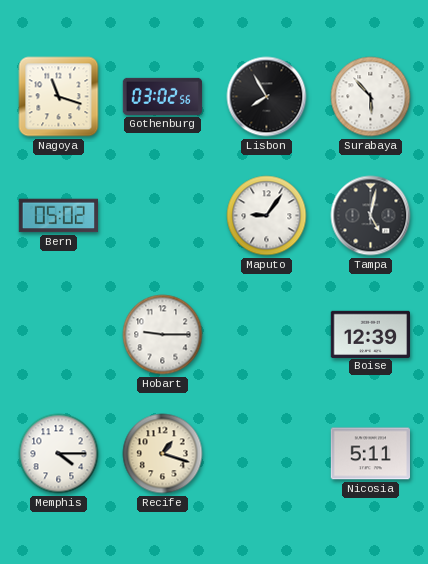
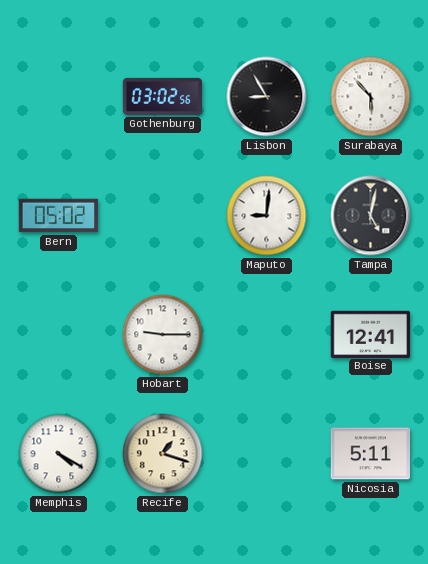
Nagoya: 11:18 -> none (59, 97)
Lisbon: 7:55 -> 8:55 (267, 97)
Maputo: 9:06 -> 9:01 (267, 216)
Boise: 12:39 -> 12:41 (370, 334)
Memphis: 4:15 -> 4:20 (59, 454)
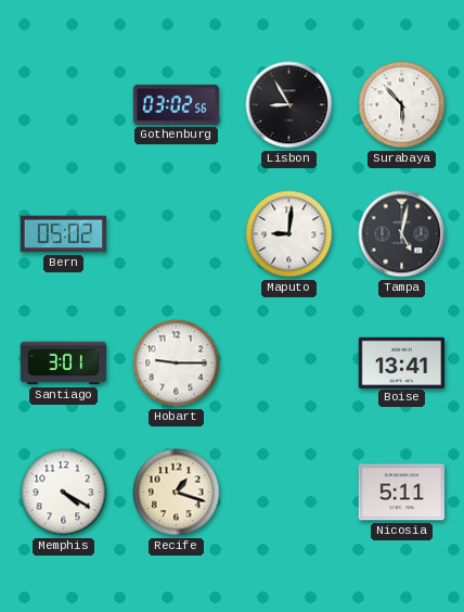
Santiago: none -> 3:01 (64, 364)
Boise: 12:41 -> 13:41 (401, 362)
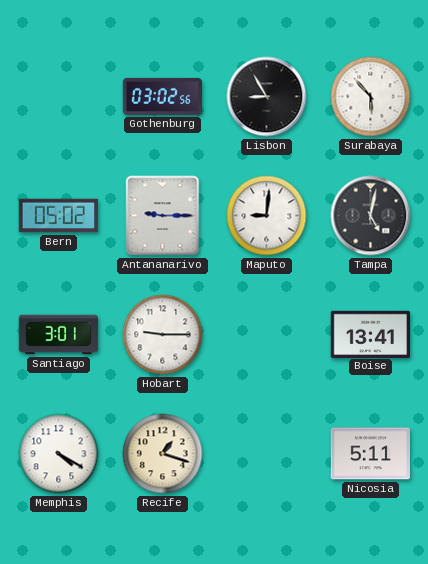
Antananarivo: none -> 9:15 (163, 216)
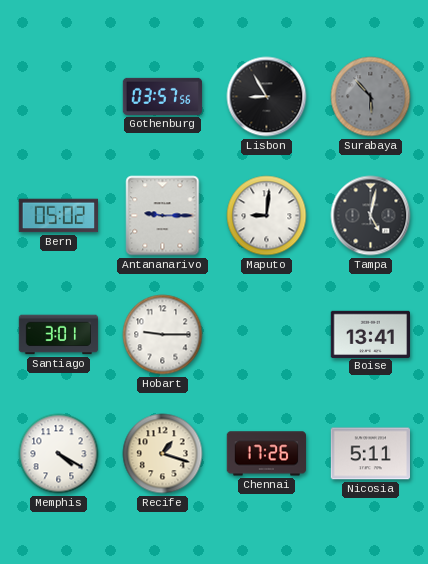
Gothenburg: 03:02 -> 03:57 (163, 96)
Surabaya dial: white -> grey (371, 97)
Chennai: none -> 17:26 (267, 454)
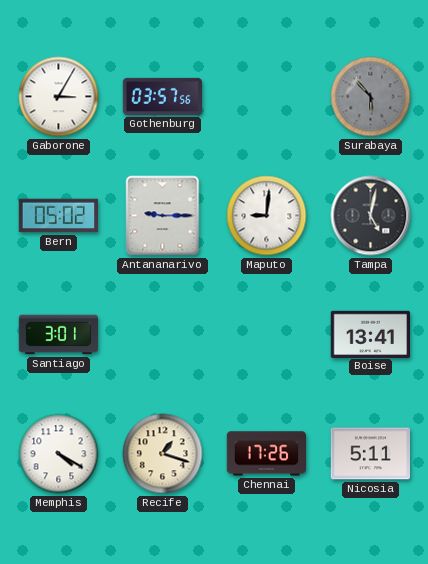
Gaborone: none -> 3:05 (59, 97)
Lisbon: 8:55 -> none (267, 97)
Hobart: 9:15 -> none (163, 335)
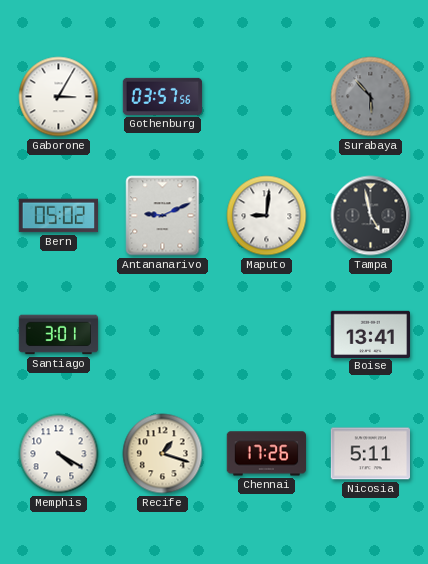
Antananarivo: 9:15 -> 9:11 (163, 216)
Tampa: 5:02 -> 4:58 (371, 216)
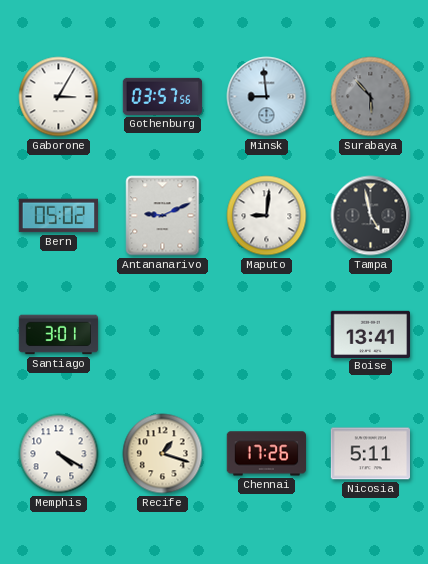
Minsk: none -> 8:59 (267, 97)
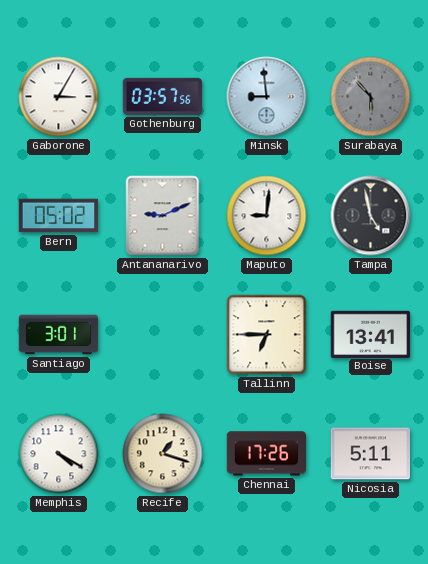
Tallinn: none -> 6:45 (267, 335)
